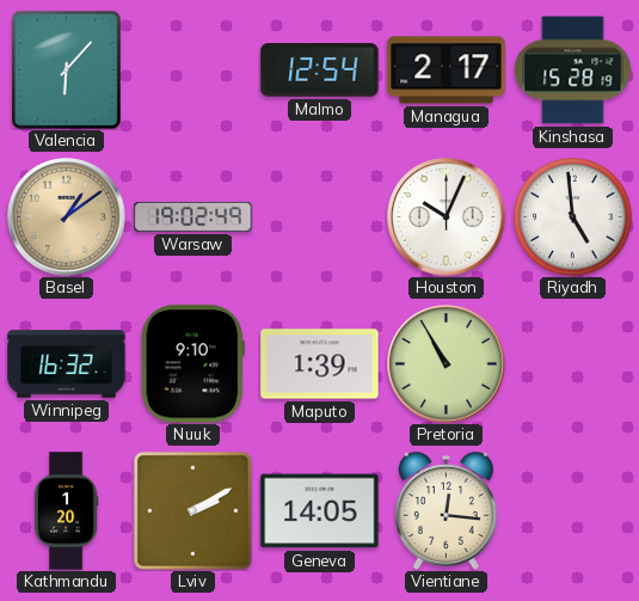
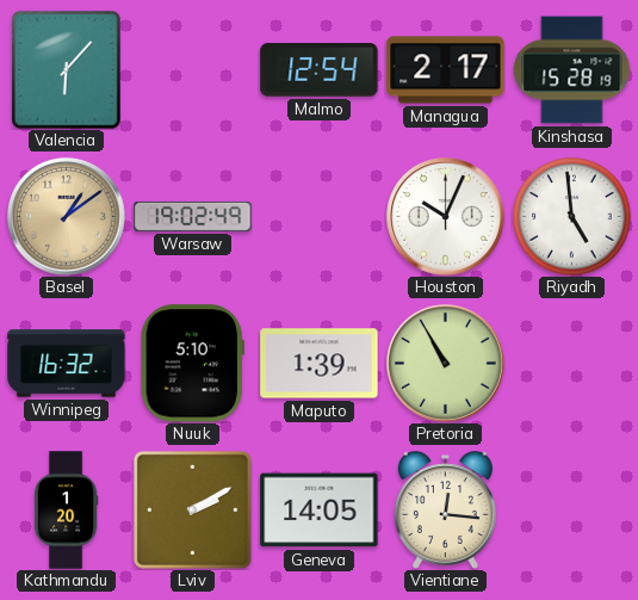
Nuuk: 9:10 -> 5:10 (192, 364)
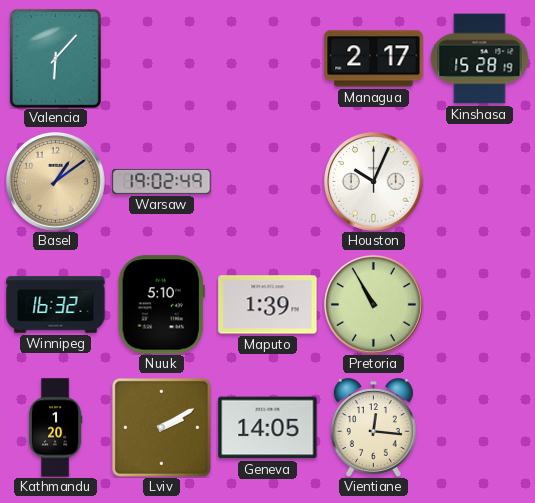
Malmo: 12:54 -> none (320, 70)
Riyadh: 4:59 -> none (572, 217)
